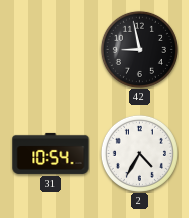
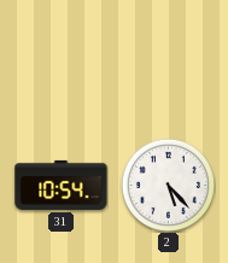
42: 8:58 -> none (139, 49)
2: 4:35 -> 5:23 (168, 185)
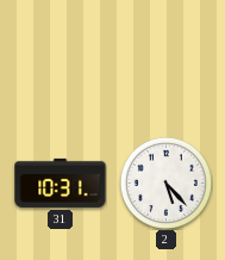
31: 10:54 -> 10:31 (61, 182)
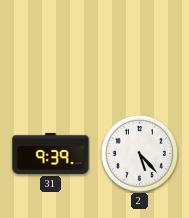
31: 10:31 -> 9:39 (51, 153)
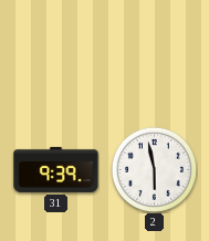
2: 5:23 -> 5:58 (154, 169)
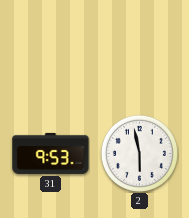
31: 9:39 -> 9:53 (51, 153)
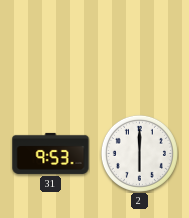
2: 5:58 -> 6:00 (139, 153)
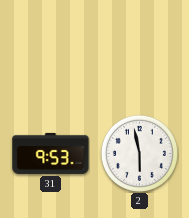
2: 6:00 -> 5:58 (139, 153)
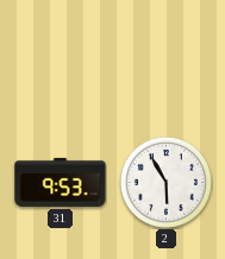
2: 5:58 -> 5:55 (165, 182)
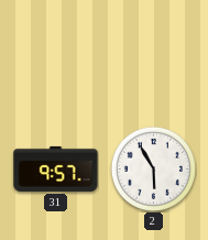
31: 9:53 -> 9:57 (56, 168)
